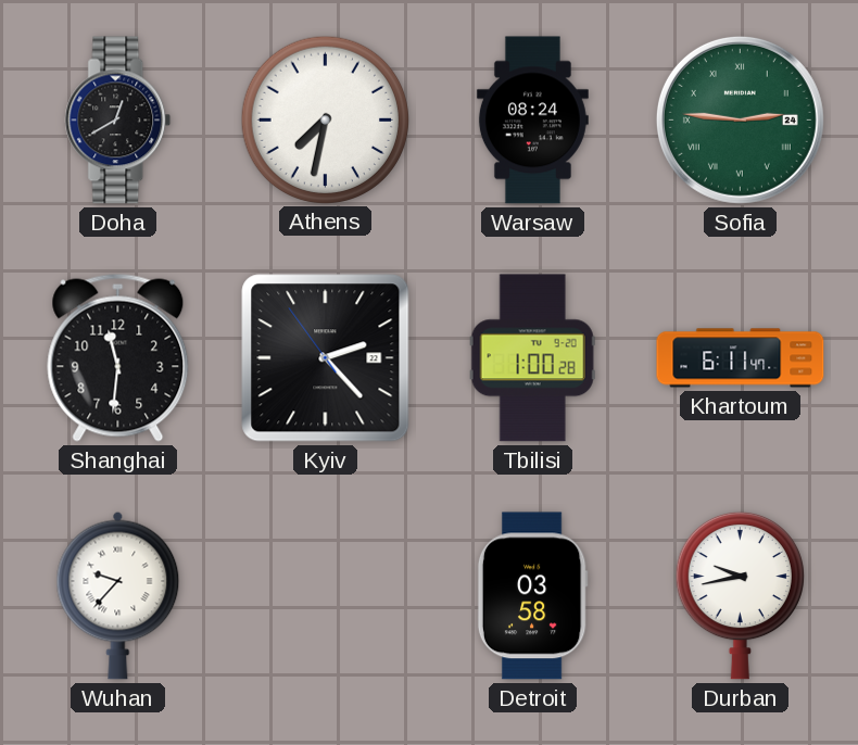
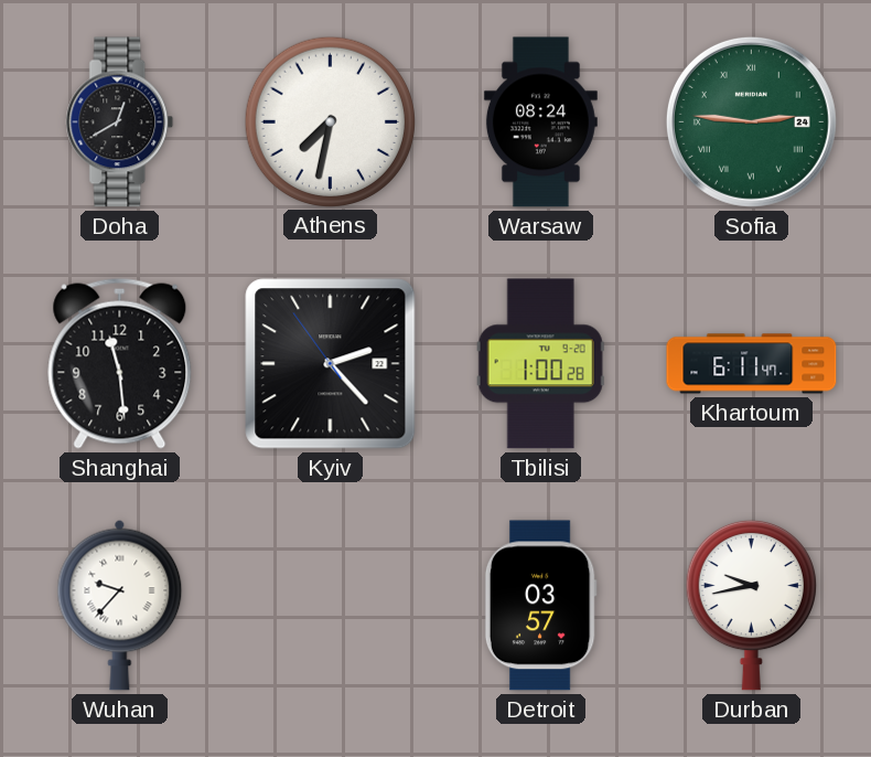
Shanghai: 11:31 -> 11:29 (120, 363)
Detroit: 03:58 -> 03:57 (540, 606)
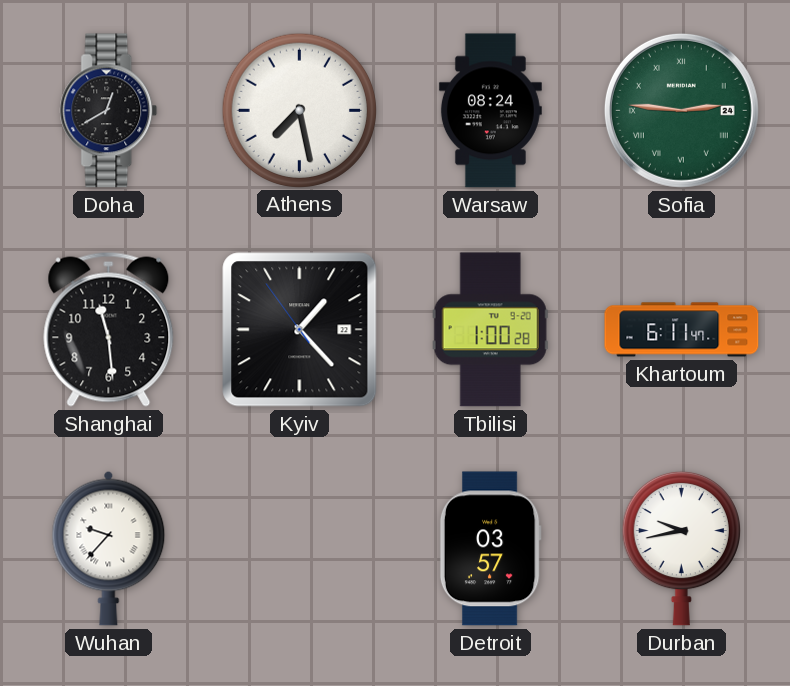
Athens: 7:32 -> 7:28 (299, 110)
Kyiv: 2:22 -> 1:22 (300, 330)
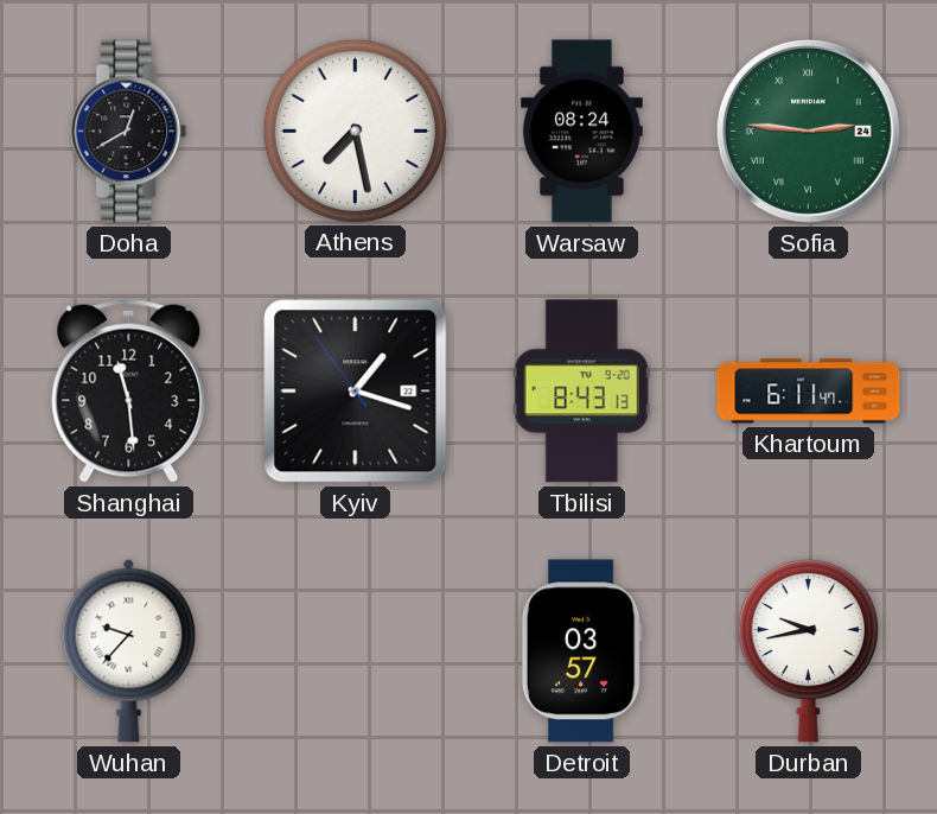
Kyiv: 1:22 -> 1:17 (356, 392)
Tbilisi: 1:00 -> 8:43 (581, 392)
